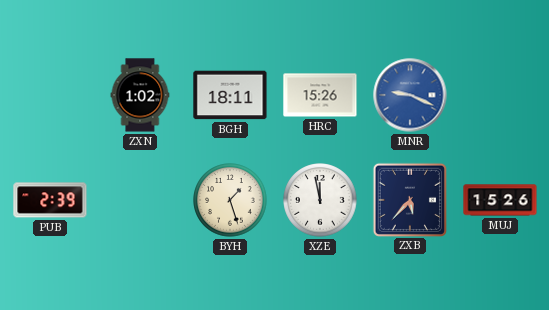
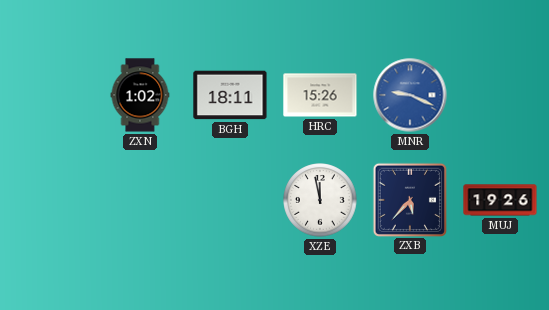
PUB: 2:39 -> none (50, 200)
BYH: 1:27 -> none (230, 200)
MUJ: 15:26 -> 19:26 (500, 200)
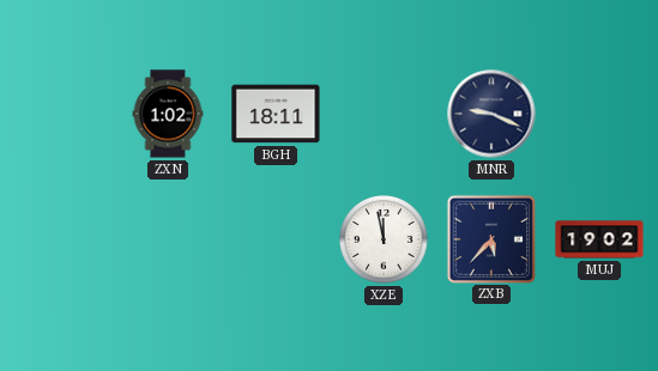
HRC: 15:26 -> none (320, 95)
MNR dial: blue -> navy (491, 114)
MUJ: 19:26 -> 19:02 (599, 239)
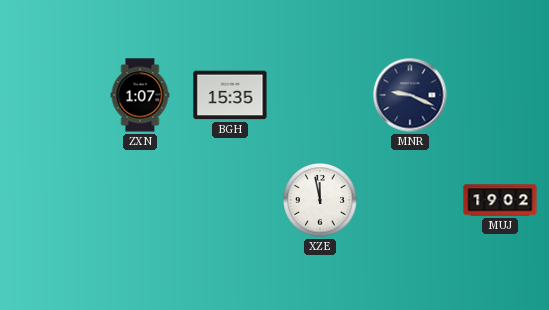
ZXN: 1:02 -> 1:07 (140, 95)
BGH: 18:11 -> 15:35 (230, 95)
ZXB: 5:37 -> none (490, 238)
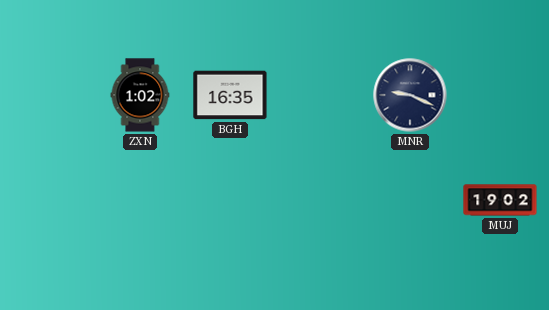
ZXN: 1:07 -> 1:02 (140, 95)
BGH: 15:35 -> 16:35 (230, 95)
XZE: 11:58 -> none (320, 200)
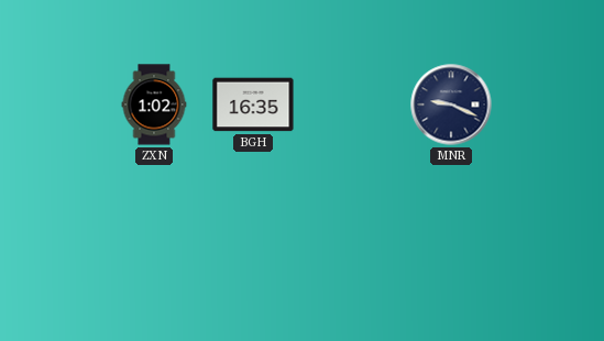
MUJ: 19:02 -> none (500, 200)
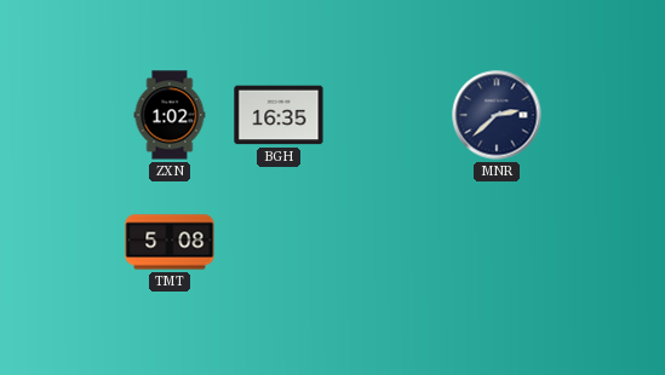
MNR: 9:19 -> 2:38 (497, 115)
TMT: none -> 5:08 (170, 242)
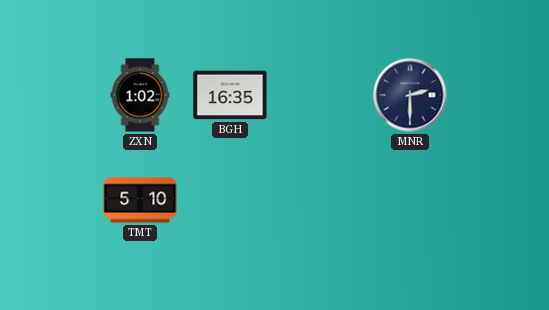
MNR: 2:38 -> 2:30 (410, 95)
TMT: 5:08 -> 5:10 (140, 200)
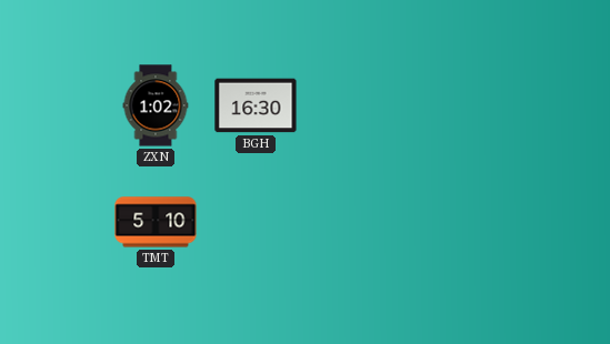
BGH: 16:35 -> 16:30 (256, 105)
MNR: 2:30 -> none (410, 95)
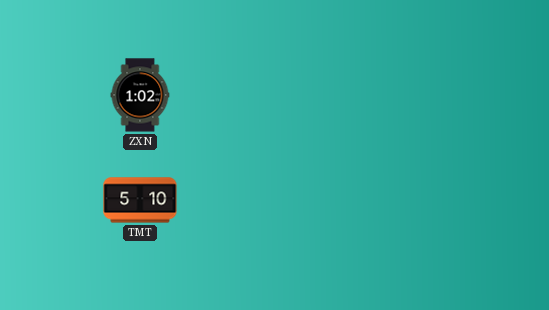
BGH: 16:30 -> none (256, 105)
